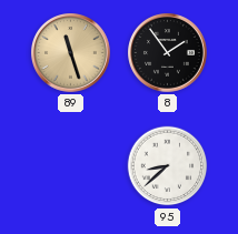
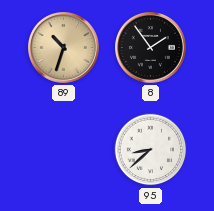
89: 11:27 -> 10:33 (64, 48)
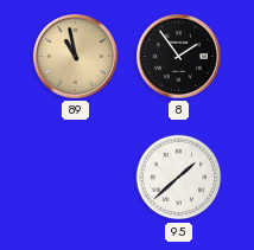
89: 10:33 -> 10:58 (76, 57)
95: 8:38 -> 1:38 (179, 178)
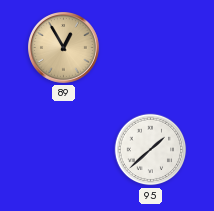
89: 10:58 -> 12:55 (64, 48)
8: 1:54 -> none (179, 57)
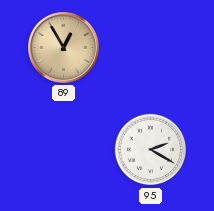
95: 1:38 -> 2:20 (151, 150)
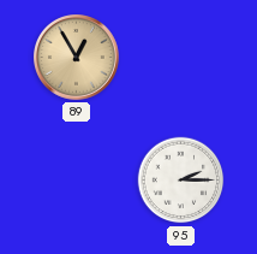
95: 2:20 -> 2:15 (181, 181)
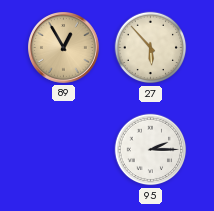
27: none -> 5:53 (151, 48)
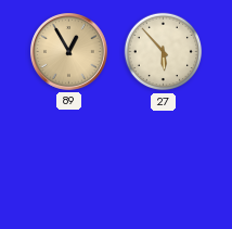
95: 2:15 -> none (151, 150)
